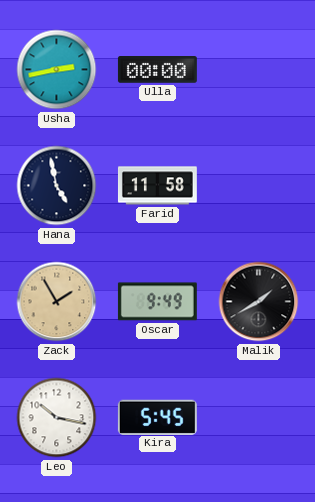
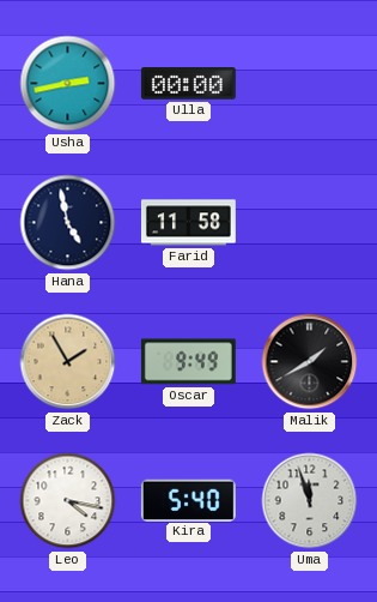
Leo: 10:17 -> 4:17 (68, 501)
Kira: 5:45 -> 5:40 (188, 500)
Uma: none -> 11:57 (310, 501)
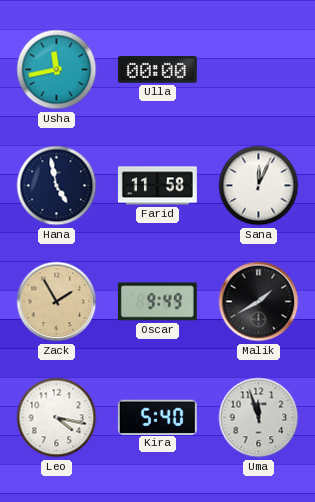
Usha: 2:43 -> 11:43 (57, 70)
Sana: none -> 12:04 (259, 186)
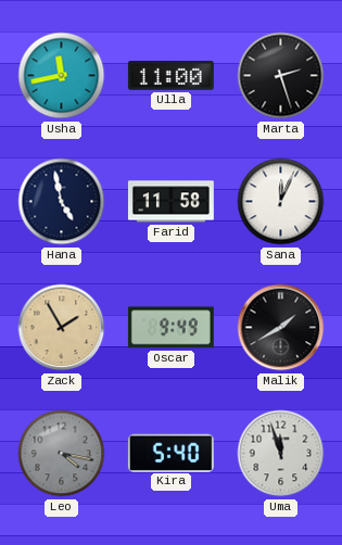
Ulla: 00:00 -> 11:00 (170, 76)
Marta: none -> 2:27 (281, 76)
Leo dial: white -> grey (62, 454)
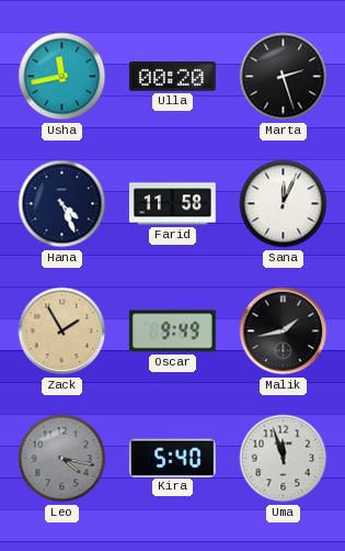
Ulla: 11:00 -> 00:20 (172, 77)
Hana: 4:58 -> 4:26 (62, 204)
Malik: 1:40 -> 1:43 (284, 331)
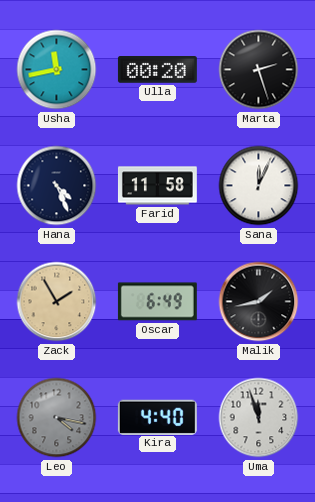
Oscar: 9:49 -> 6:49 (157, 302)
Kira: 5:40 -> 4:40 (157, 417)
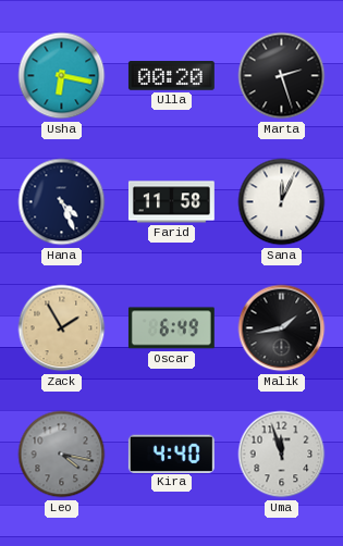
Usha: 11:43 -> 6:17 (62, 76)
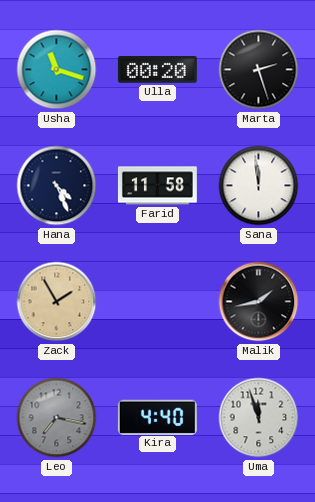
Usha: 6:17 -> 11:18 (57, 70)
Sana: 12:04 -> 11:59 (259, 186)
Oscar: 6:49 -> none (171, 328)
Leo: 4:17 -> 7:17 (57, 418)
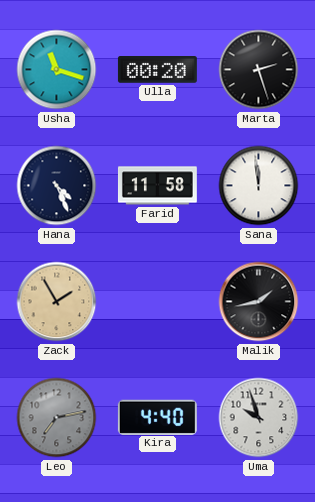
Leo: 7:17 -> 7:13 (57, 418)
Uma: 11:57 -> 9:57 (259, 418)
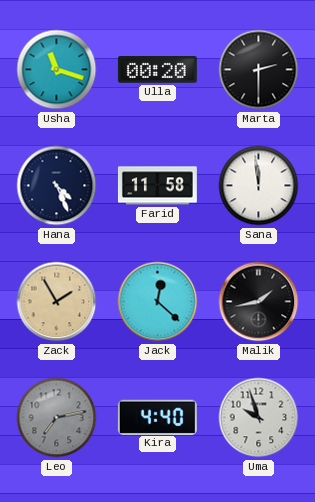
Marta: 2:27 -> 2:30 (259, 70)
Jack: none -> 12:22 (158, 302)
